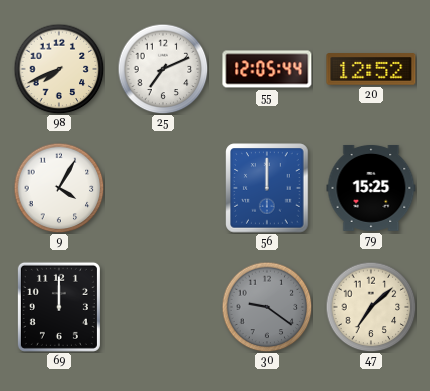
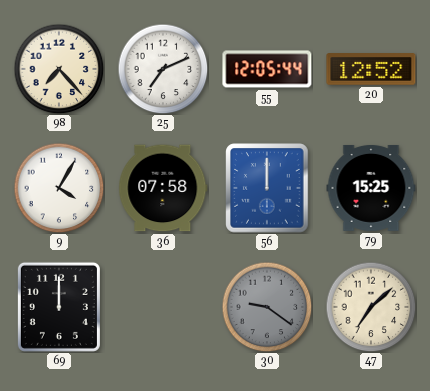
98: 7:41 -> 7:23 (59, 69)
36: none -> 07:58 (163, 188)
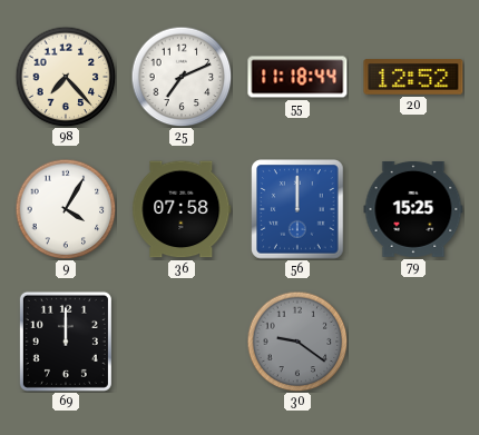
55: 12:05 -> 11:18 (297, 77)
47: 7:08 -> none (371, 307)
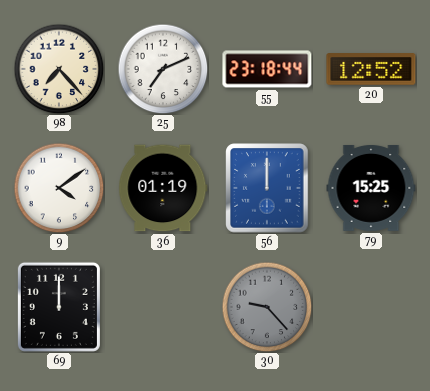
55: 11:18 -> 23:18 (267, 69)
9: 4:05 -> 4:09 (59, 188)
36: 07:58 -> 01:19 (163, 188)
30: 9:21 -> 9:23 (267, 307)
